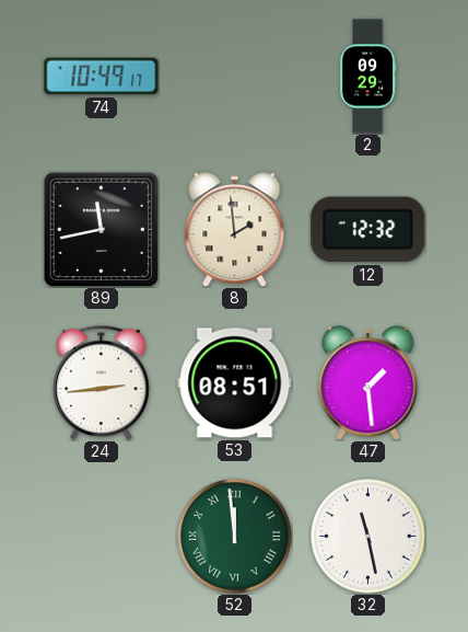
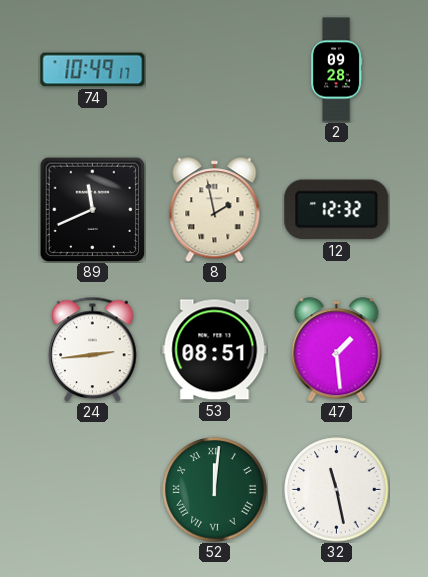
2: 09:29 -> 09:28 (336, 70)
89: 11:43 -> 11:41 (92, 209)
8: 1:59 -> 1:58 (215, 210)
52: 11:59 -> 12:01 (215, 490)
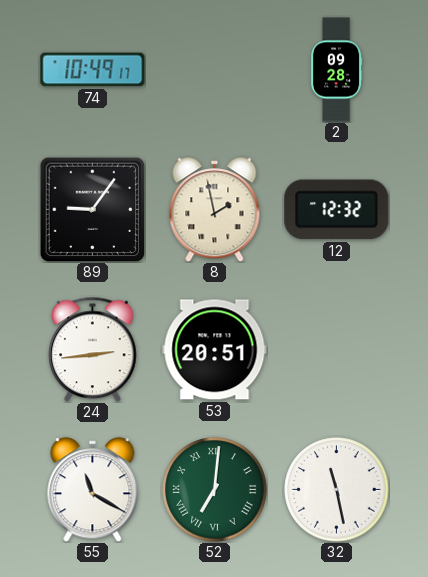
89: 11:41 -> 9:06 (92, 209)
53: 08:51 -> 20:51 (215, 350)
47: 1:29 -> none (337, 350)
55: none -> 11:20 (93, 490)
52: 12:01 -> 7:01 (215, 490)
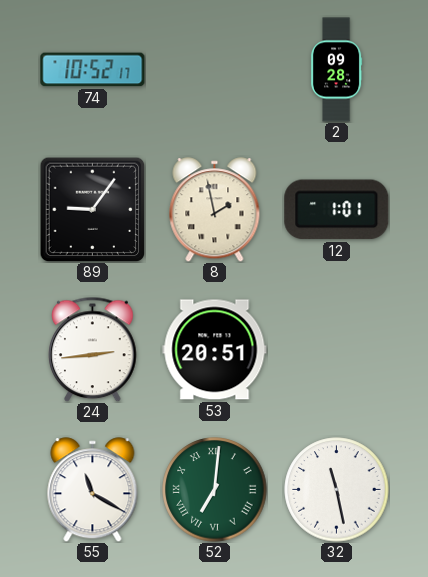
74: 10:49 -> 10:52 (93, 70)
12: 12:32 -> 1:01 (337, 210)
